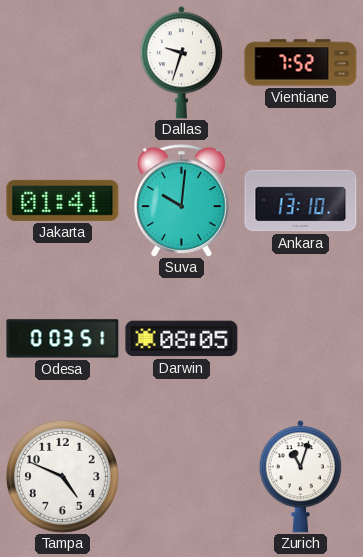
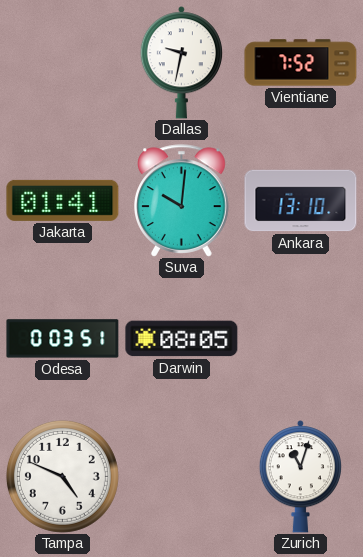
Dallas: 9:33 -> 9:32 (181, 63)
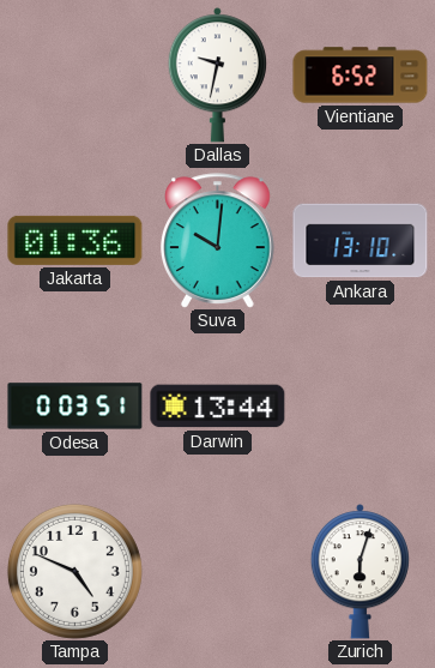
Vientiane: 7:52 -> 6:52 (361, 76)
Jakarta: 01:41 -> 01:36 (75, 240)
Darwin: 08:05 -> 13:44 (218, 407)
Zurich: 11:03 -> 6:03 (360, 572)
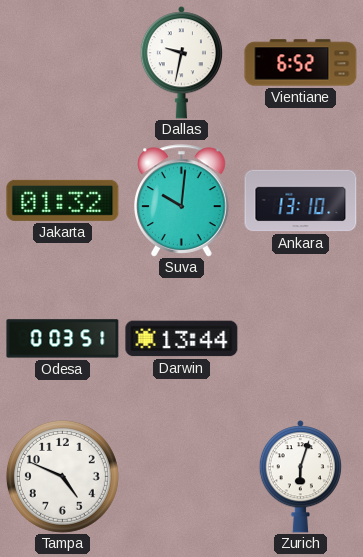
Jakarta: 01:36 -> 01:32 (63, 200)
